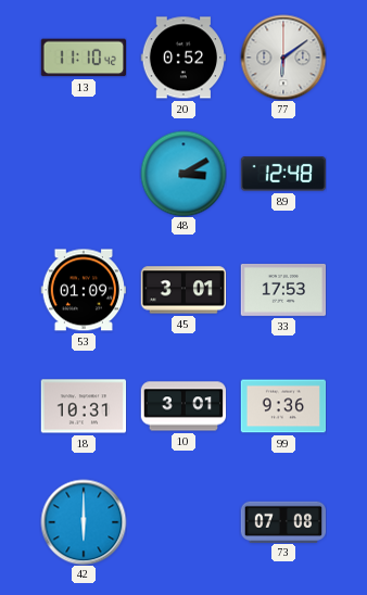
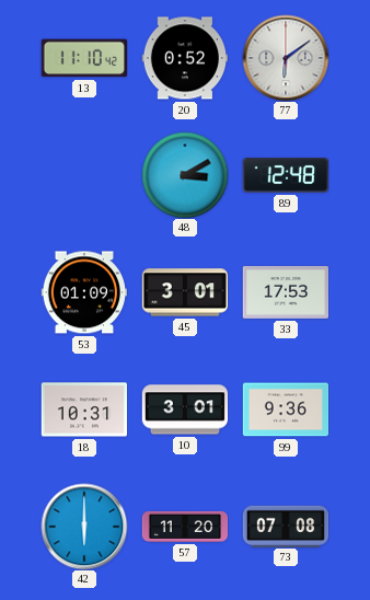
57: none -> 11:20 (185, 527)
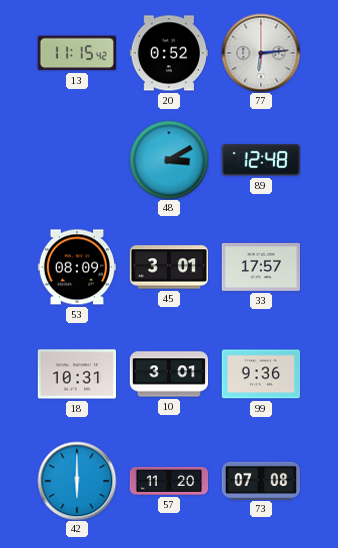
13: 11:10 -> 11:15 (76, 53)
77: 6:09 -> 6:14 (261, 53)
53: 01:09 -> 08:09 (76, 267)
33: 17:53 -> 17:57 (261, 267)
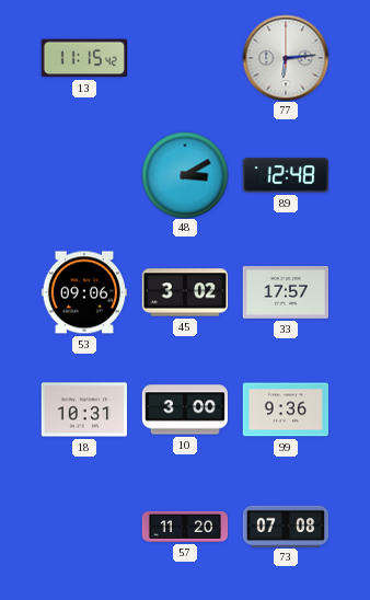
20: 0:52 -> none (168, 53)
53: 08:09 -> 09:06 (83, 292)
45: 3:01 -> 3:02 (185, 292)
10: 3:01 -> 3:00 (185, 409)
42: 6:00 -> none (77, 481)
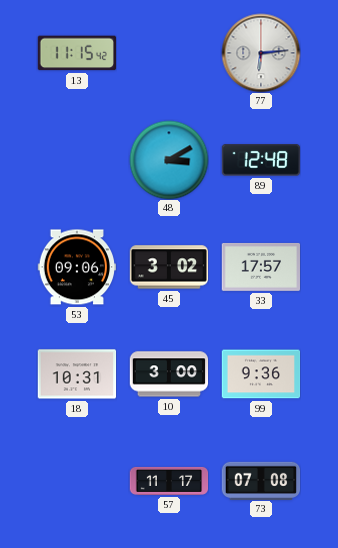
57: 11:20 -> 11:17 (169, 481)
